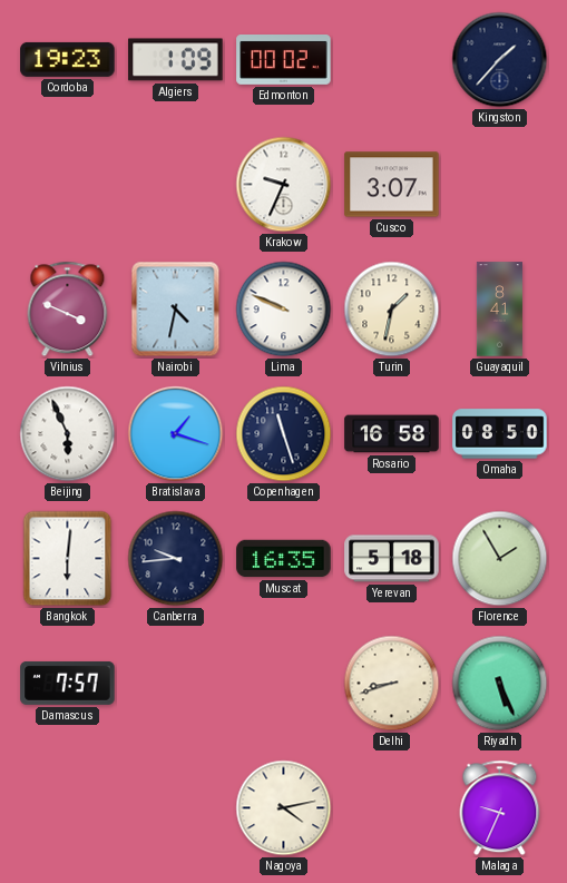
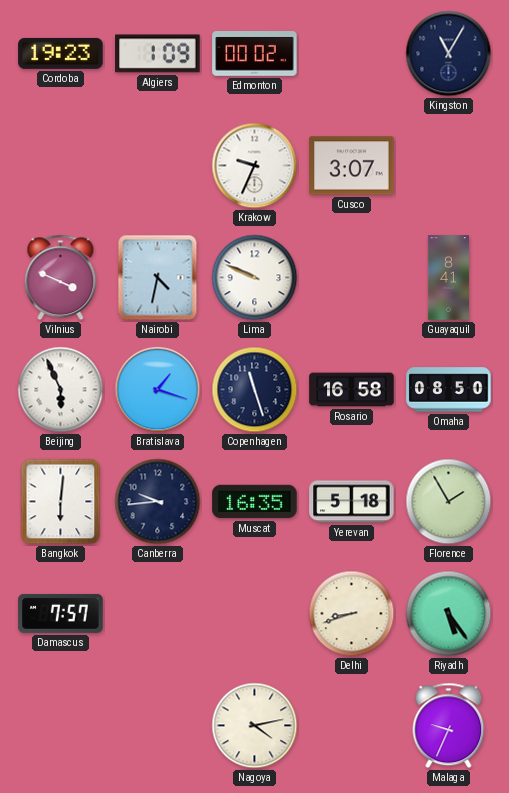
Kingston: 1:37 -> 11:05 (449, 54)
Turin: 1:32 -> none (392, 310)
Riyadh: 5:26 -> 5:24 (449, 614)
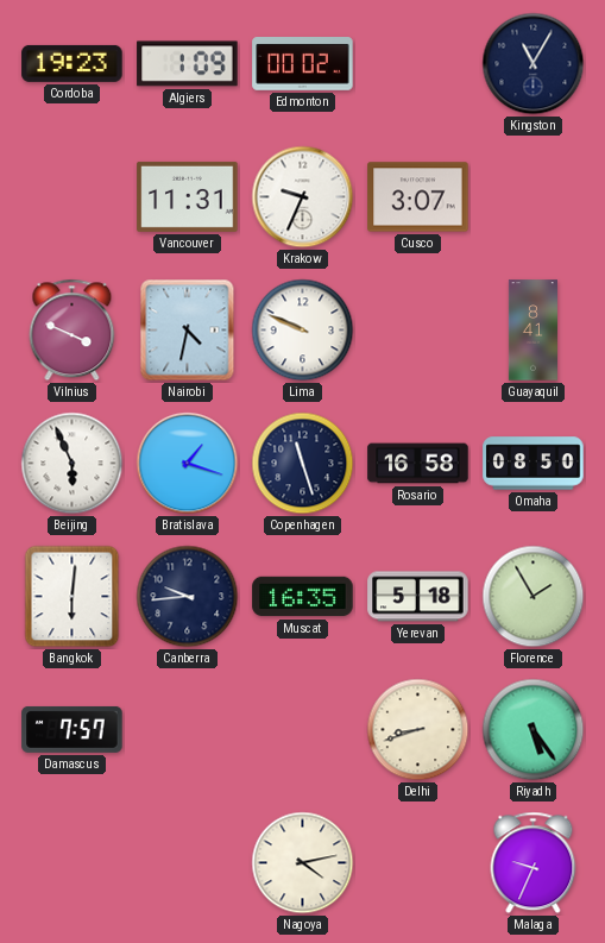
Vancouver: none -> 11:31 (188, 196)
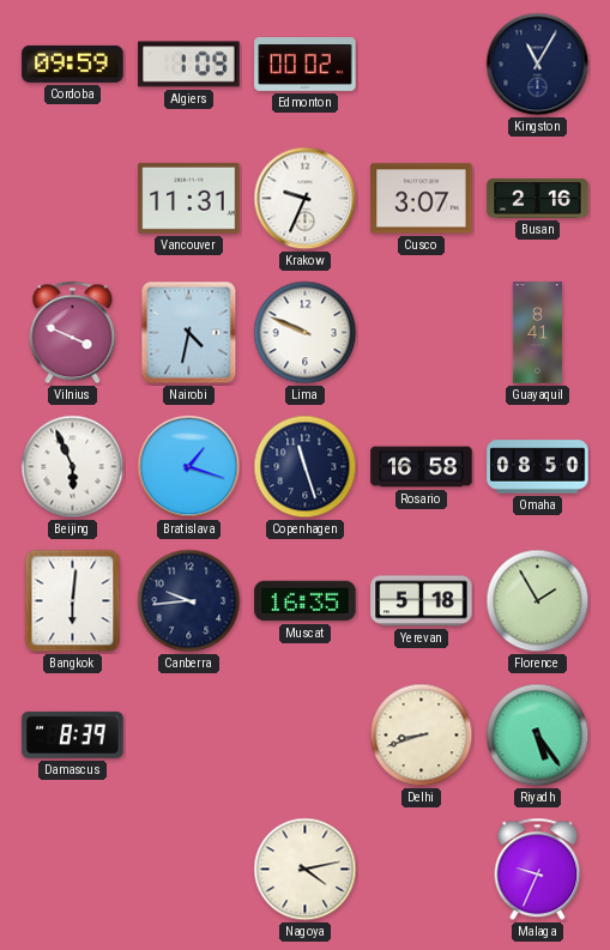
Cordoba: 19:23 -> 09:59 (73, 63)
Busan: none -> 2:16 (538, 198)
Damascus: 7:57 -> 8:39 (73, 734)
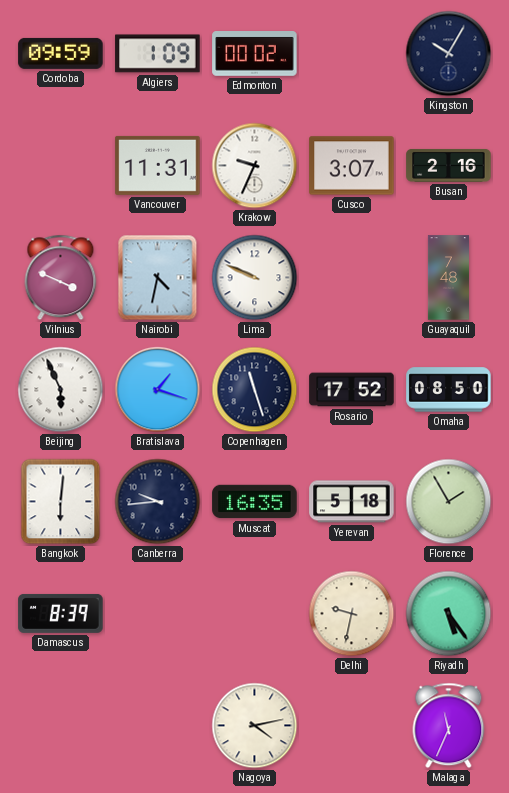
Kingston: 11:05 -> 10:05 (449, 54)
Guayaquil: 8:41 -> 7:48 (448, 278)
Rosario: 16:58 -> 17:52 (352, 390)
Delhi: 8:42 -> 9:32 (352, 614)
Malaga: 9:34 -> 11:34 (449, 726)
